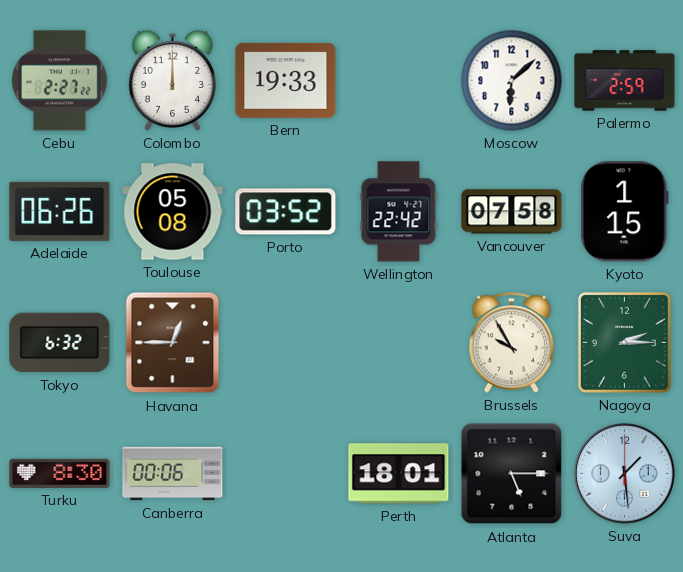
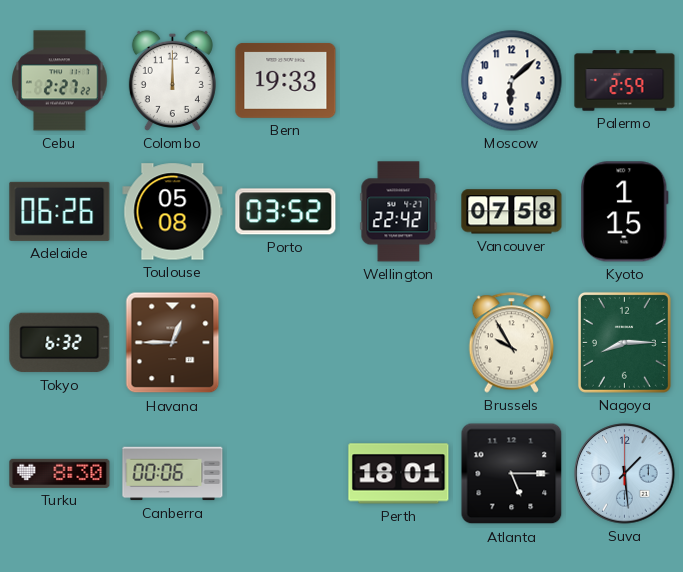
Nagoya: 2:15 -> 8:15 (624, 342)
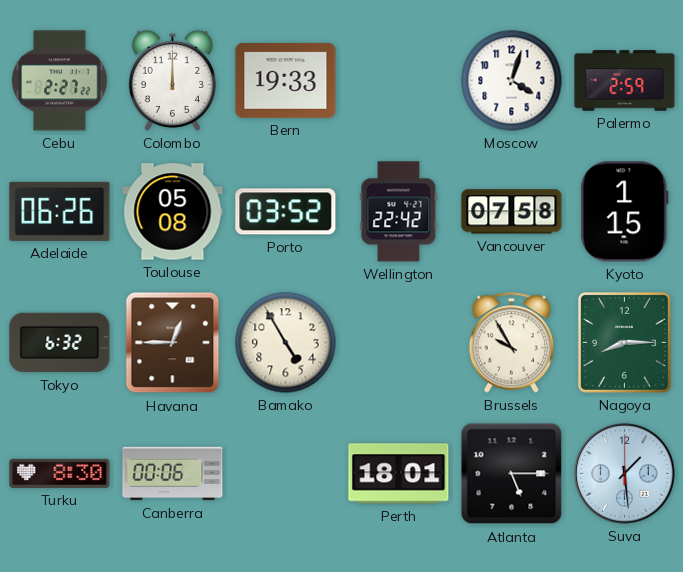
Moscow: 6:08 -> 4:03 (512, 81)
Bamako: none -> 4:55 (286, 343)
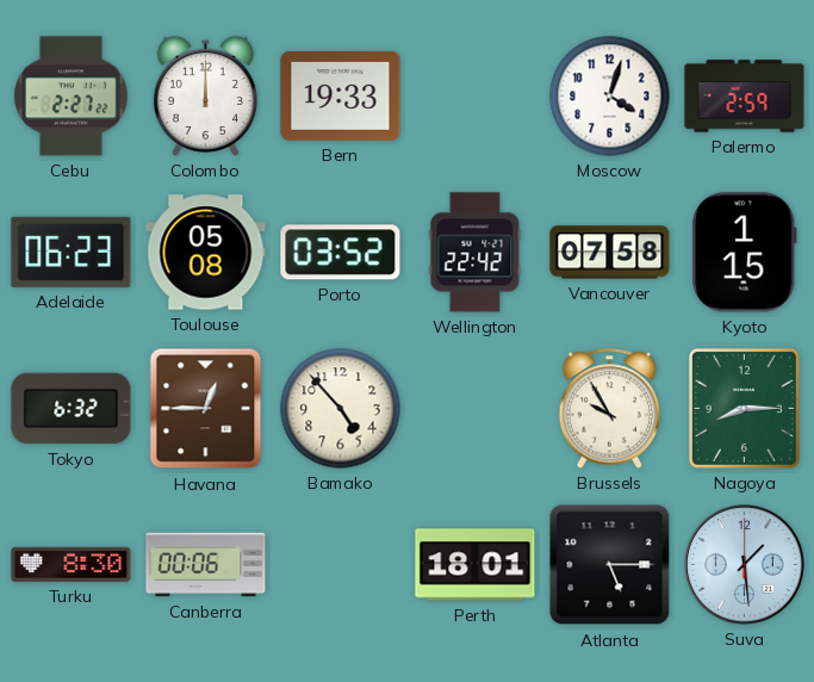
Adelaide: 06:26 -> 06:23 (72, 252)
Bamako: 4:55 -> 4:53 (341, 409)
